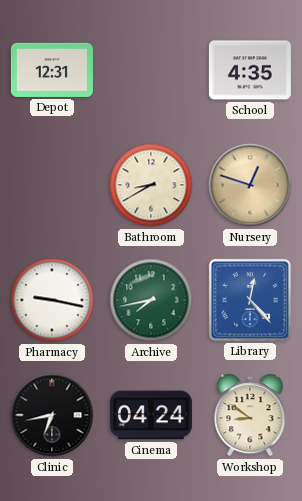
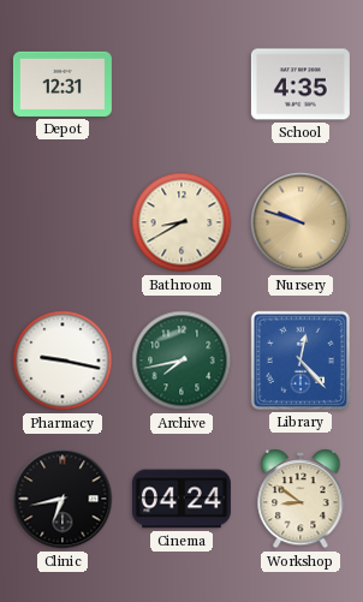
Nursery: 12:48 -> 9:48 (300, 222)
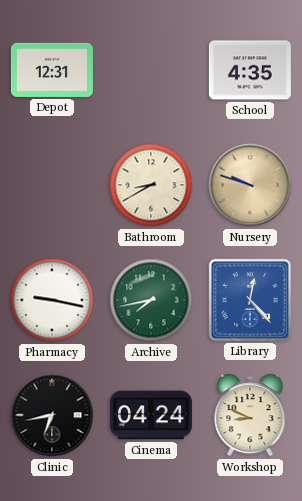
Workshop: 8:51 -> 8:49 (250, 415)
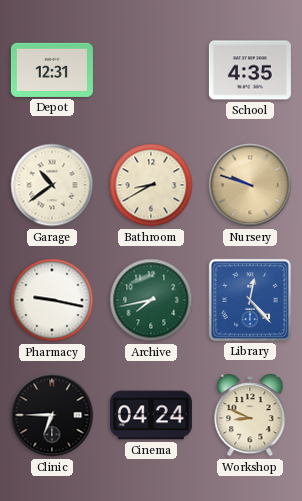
Garage: none -> 10:39 (52, 185)
Clinic: 6:43 -> 6:45 (52, 415)
